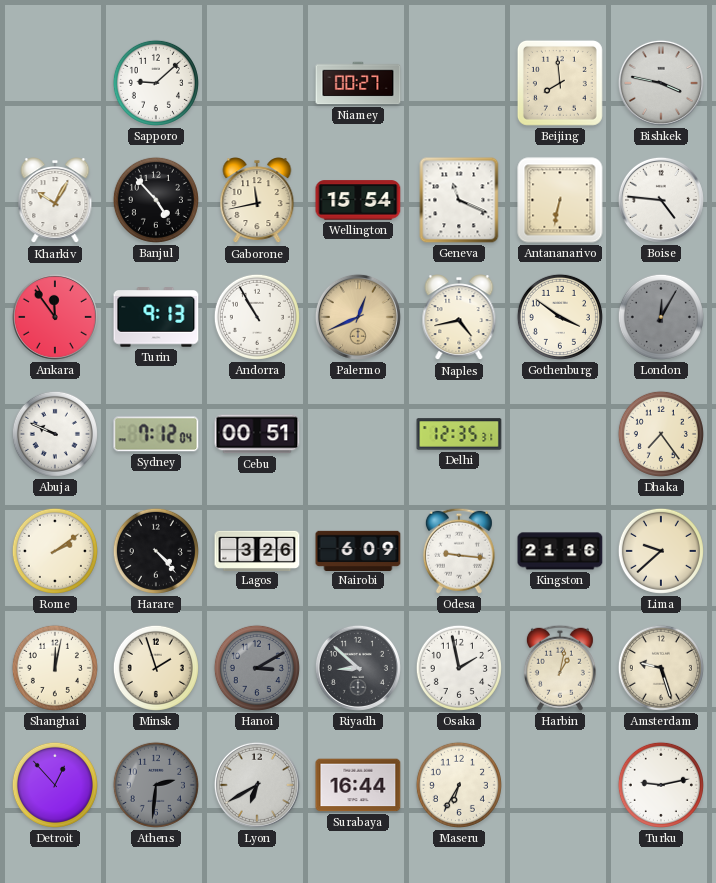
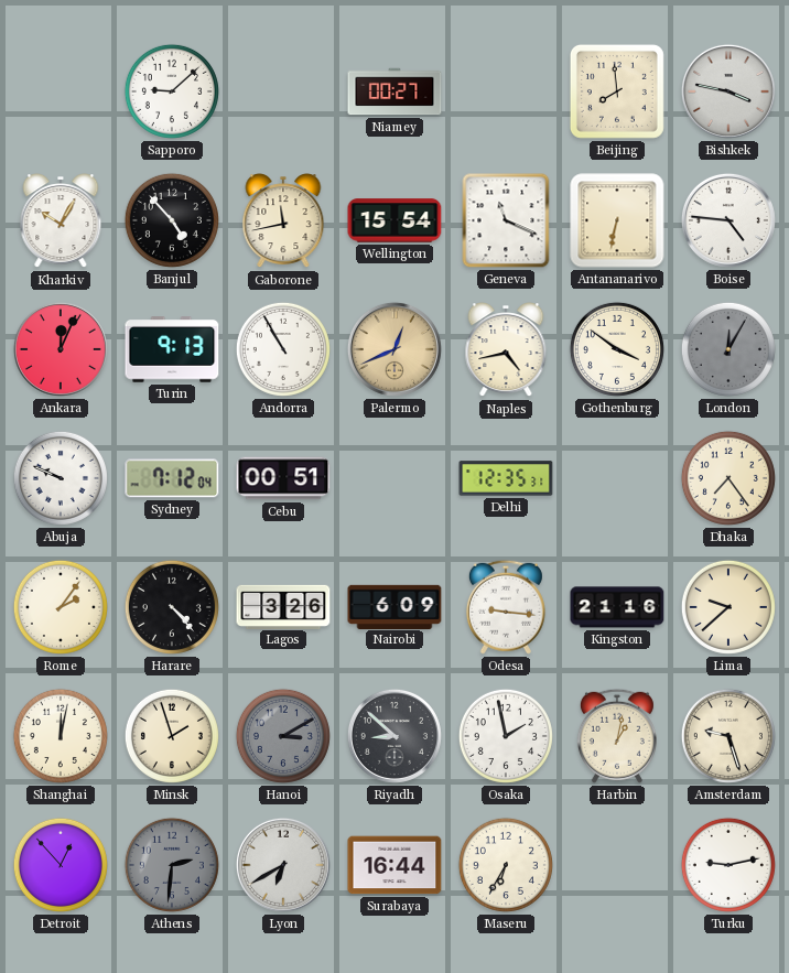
Ankara: 11:54 -> 12:04 (61, 349)
Rome: 2:09 -> 2:06 (61, 607)
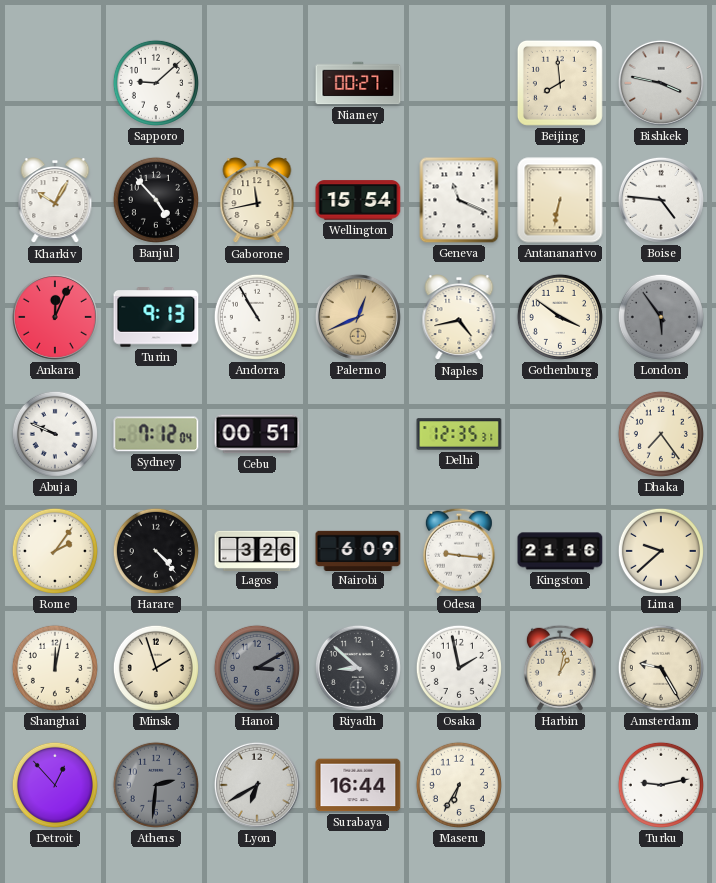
London: 12:05 -> 5:54 (661, 317)
Amsterdam: 9:27 -> 9:25 (661, 668)
